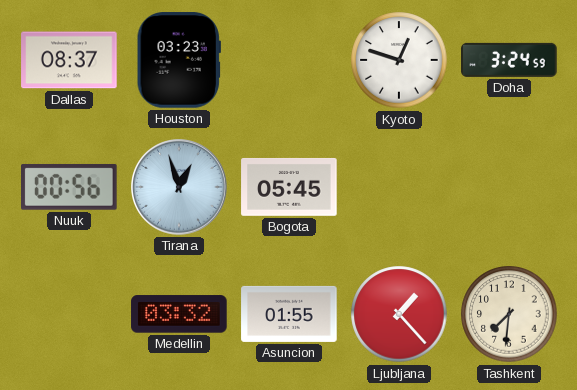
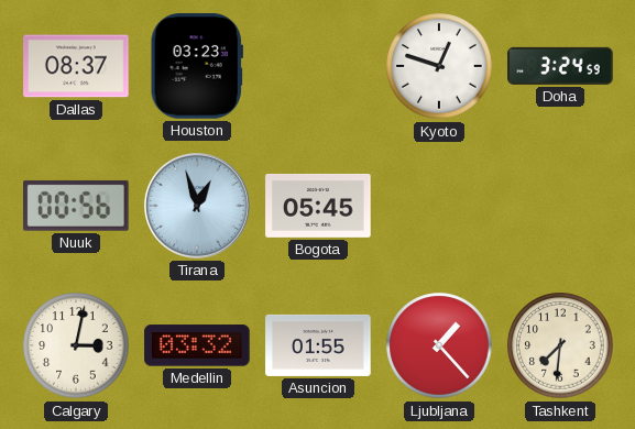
Calgary: none -> 3:02 (76, 345)
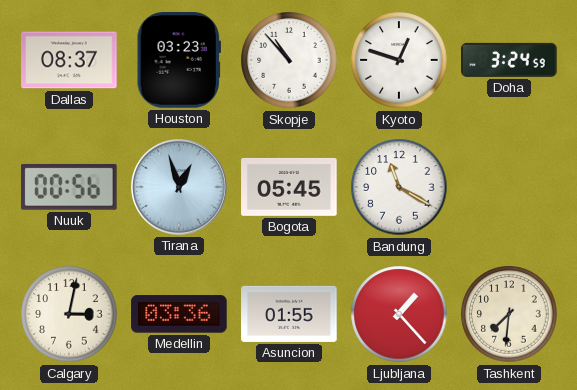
Skopje: none -> 10:53 (289, 60)
Bandung: none -> 11:20 (399, 187)
Medellin: 03:32 -> 03:36 (179, 314)
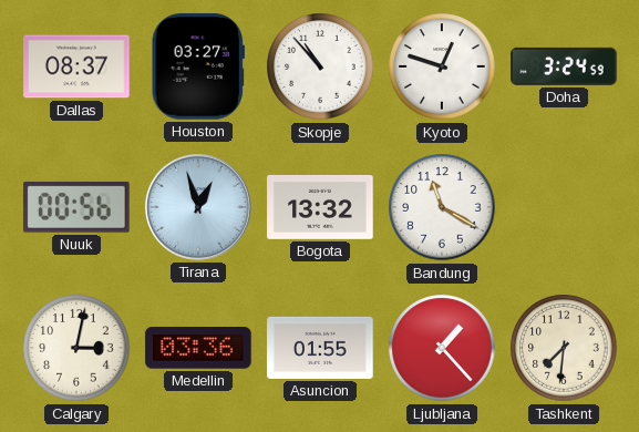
Houston: 03:23 -> 03:27 (198, 66)
Bogota: 05:45 -> 13:32 (320, 207)
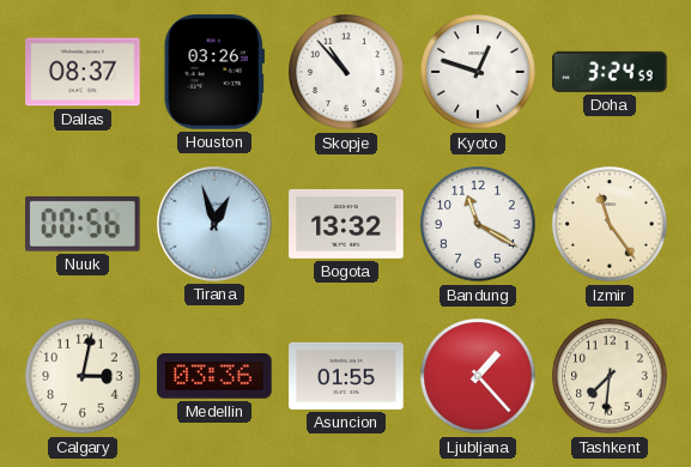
Houston: 03:27 -> 03:26 (214, 72)
Izmir: none -> 11:24 (610, 224)
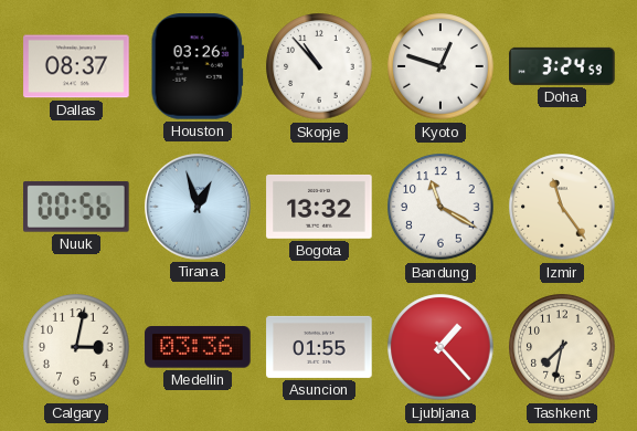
Tashkent: 7:31 -> 7:32 (562, 347)
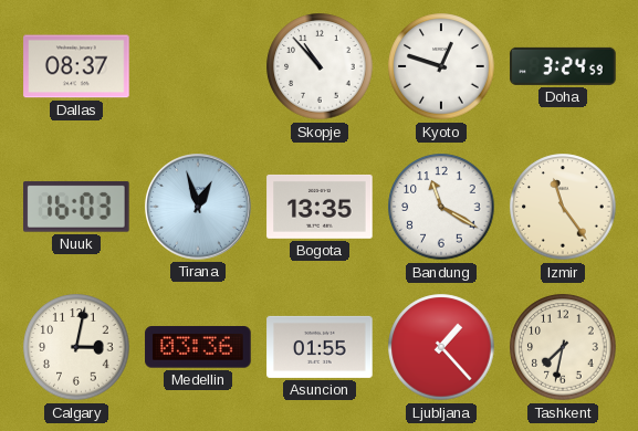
Houston: 03:26 -> none (198, 66)
Nuuk: 00:56 -> 16:03 (77, 207)
Bogota: 13:32 -> 13:35 (320, 207)
